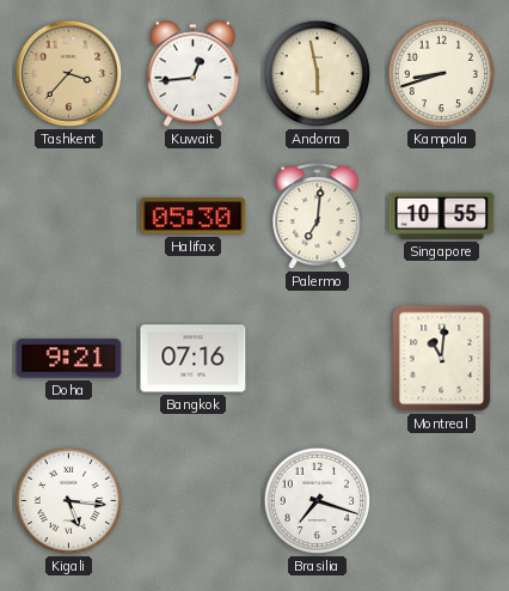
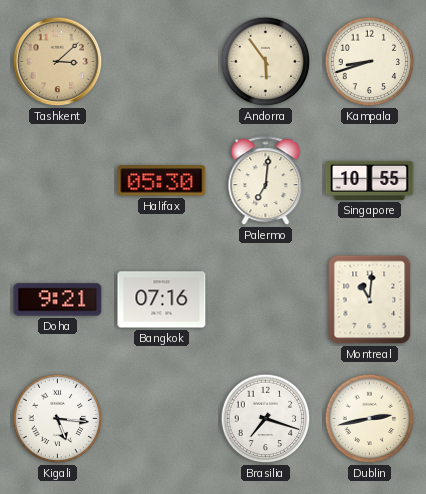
Tashkent: 3:37 -> 3:08 (58, 62)
Kuwait: 12:44 -> none (192, 74)
Andorra: 5:58 -> 5:54 (266, 62)
Dublin: none -> 2:43 (370, 419)
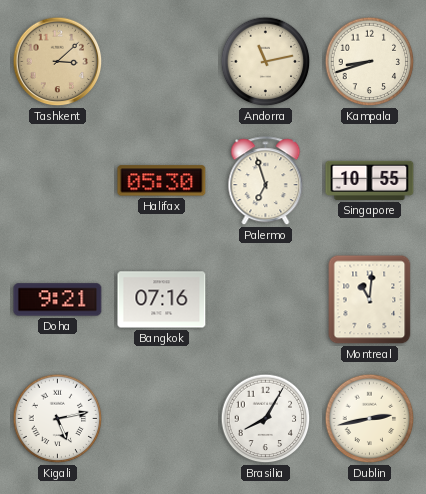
Andorra: 5:54 -> 11:13 (266, 62)
Palermo: 7:01 -> 6:57 (266, 181)
Kigali: 5:16 -> 5:13 (58, 419)
Brasilia: 7:18 -> 8:05 (266, 419)
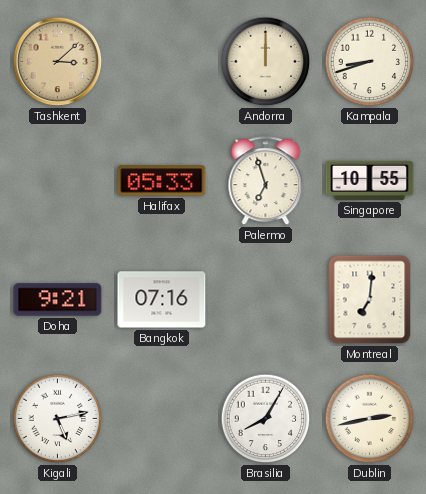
Andorra: 11:13 -> 12:00 (266, 62)
Halifax: 05:30 -> 05:33 (162, 181)
Montreal: 11:01 -> 7:01 (370, 300)
